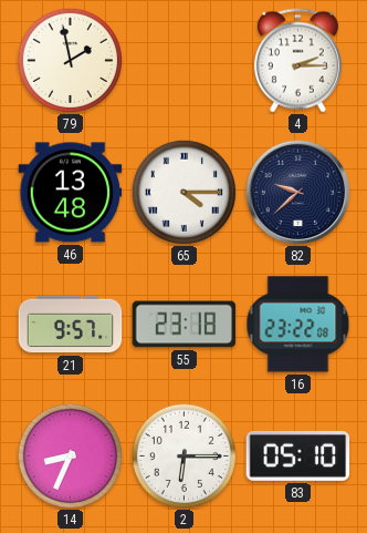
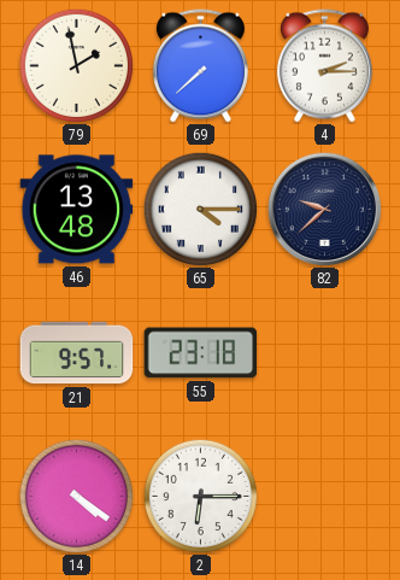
69: none -> 7:38 (200, 66)
16: 23:22 -> none (298, 325)
14: 8:34 -> 4:21 (76, 496)
83: 05:10 -> none (298, 455)
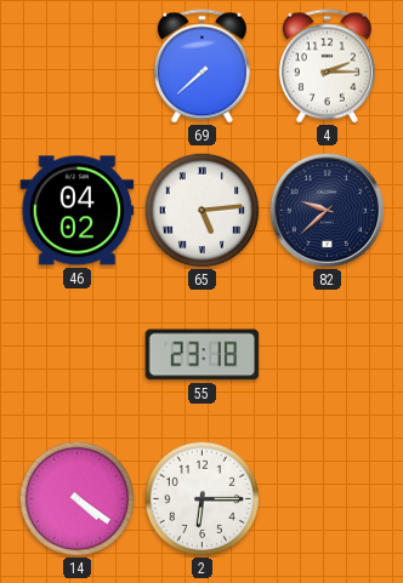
79: 1:58 -> none (76, 65)
46: 13:48 -> 04:02 (78, 211)
65: 4:15 -> 5:14 (201, 210)
21: 9:57 -> none (77, 353)
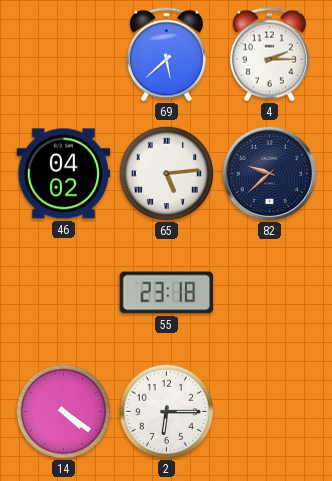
69: 7:38 -> 5:38 (166, 55)
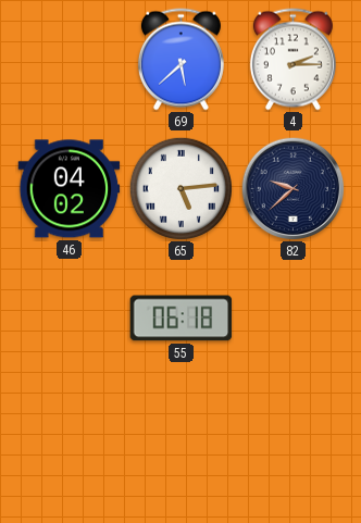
55: 23:18 -> 06:18 (182, 319)
14: 4:21 -> none (63, 411)
2: 6:15 -> none (166, 411)
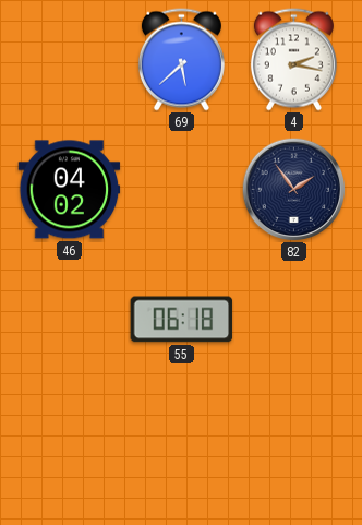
4: 2:15 -> 2:17 (293, 60)
65: 5:14 -> none (180, 188)
82: 9:38 -> 1:54 (293, 189)
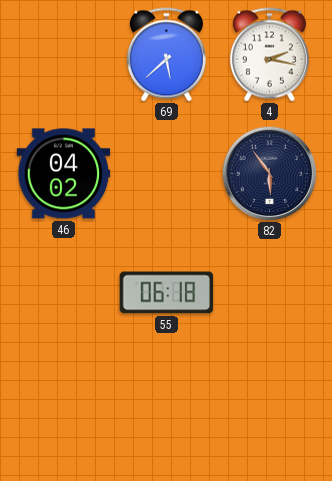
82: 1:54 -> 5:54 (269, 173)
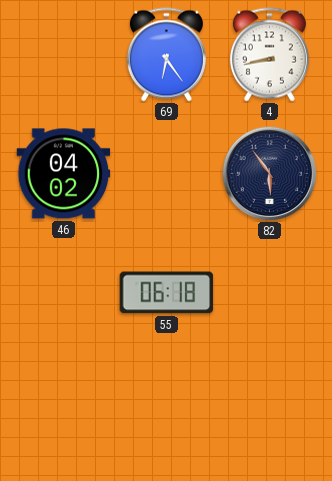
69: 5:38 -> 6:24 (166, 55)
4: 2:17 -> 8:43 (269, 55)
